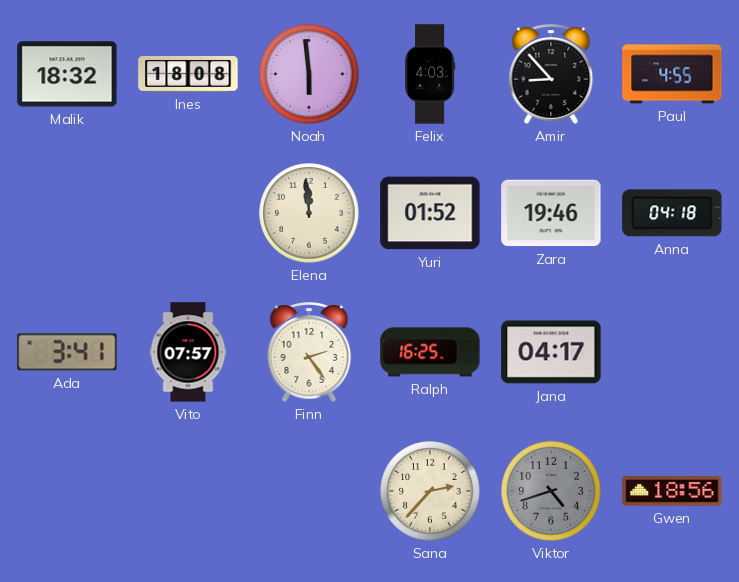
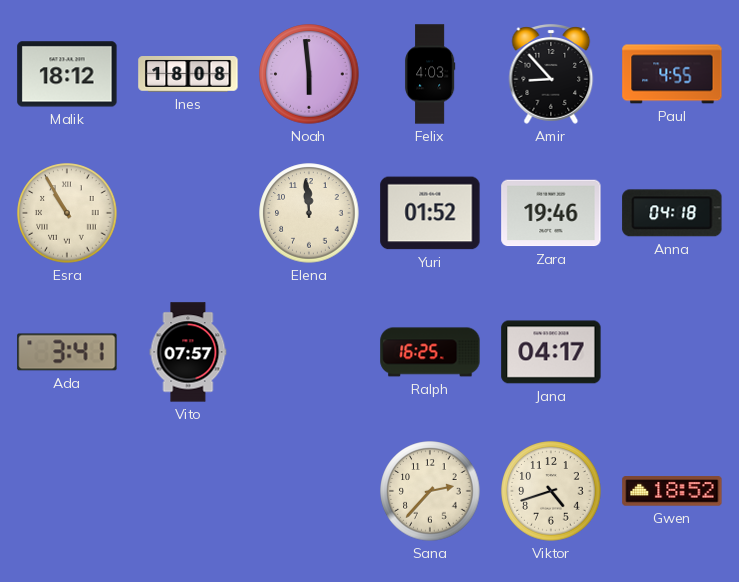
Malik: 18:32 -> 18:12 (67, 74)
Esra: none -> 10:55 (67, 213)
Finn: 2:24 -> none (309, 352)
Viktor dial: grey -> cream (551, 491)
Gwen: 18:56 -> 18:52 (672, 491)
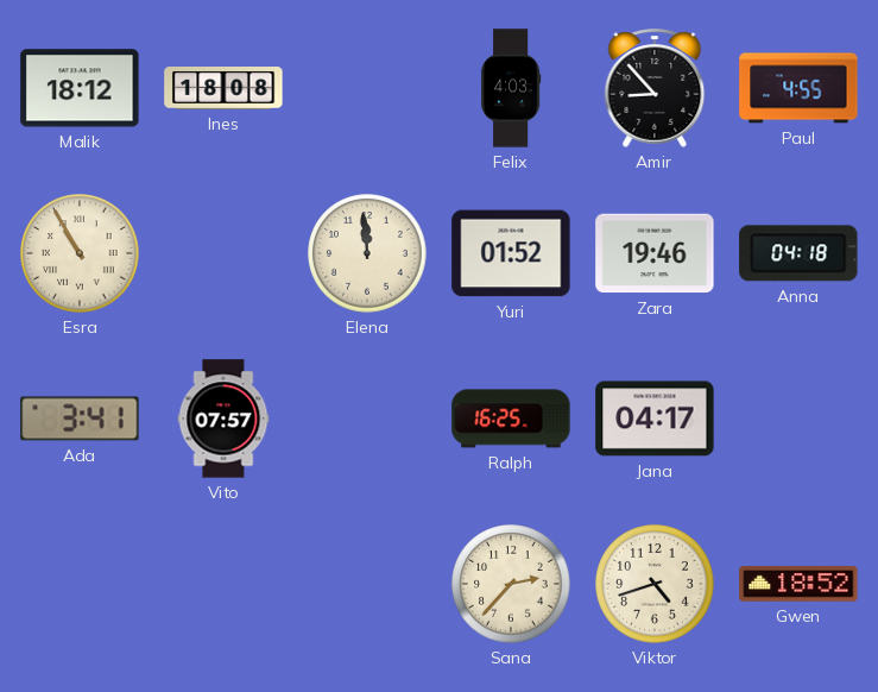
Noah: 5:59 -> none (309, 74)
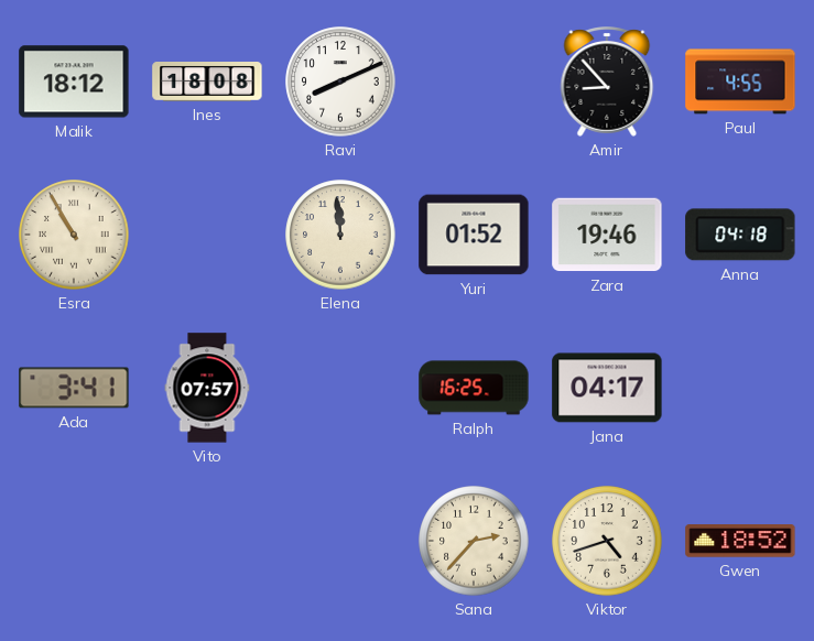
Ravi: none -> 8:11 (340, 82)
Felix: 4:03 -> none (511, 88)
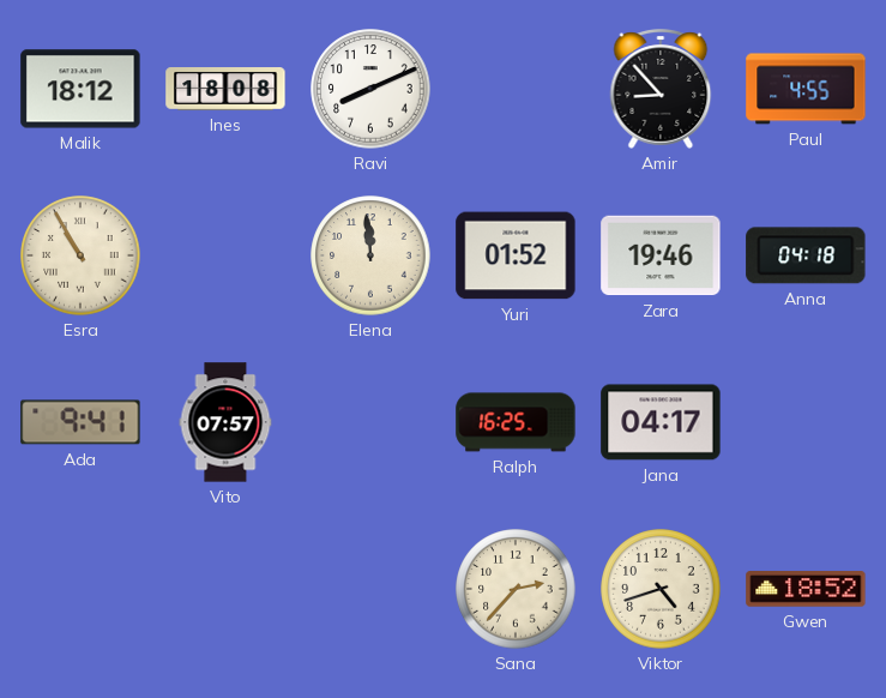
Ada: 3:41 -> 9:41 (80, 422)
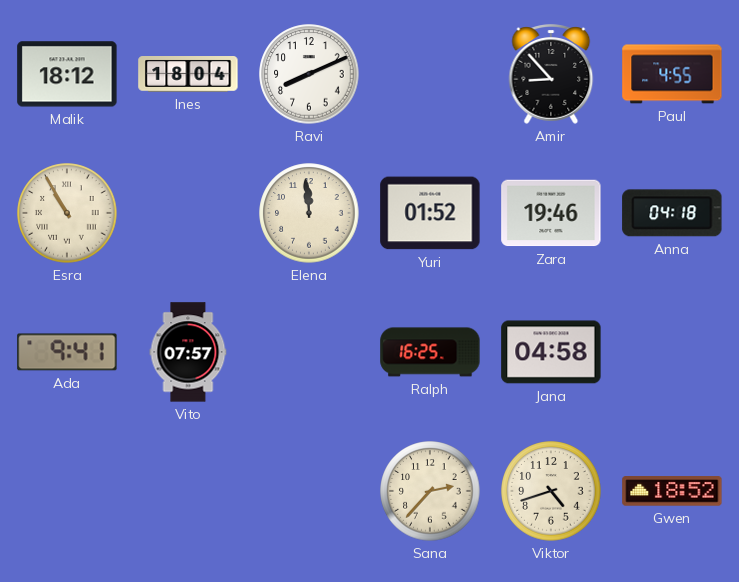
Ines: 18:08 -> 18:04 (188, 75)
Jana: 04:17 -> 04:58 (551, 352)
